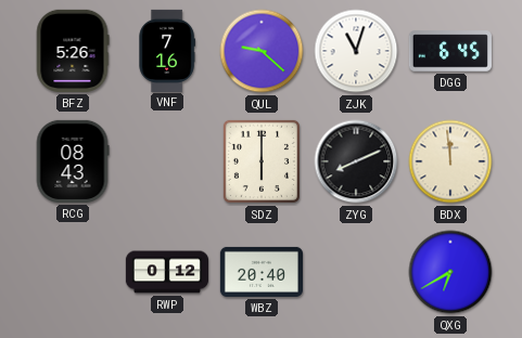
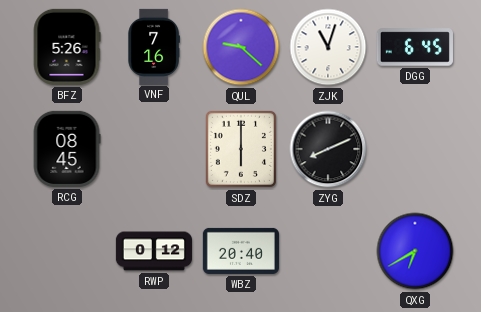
RCG: 08:43 -> 08:45 (67, 149)
BDX: 11:59 -> none (450, 161)
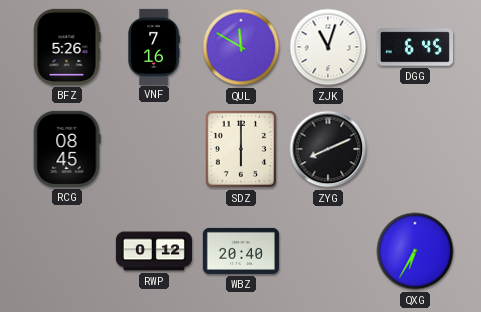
QUL: 9:22 -> 11:50 (241, 47)
QXG: 6:40 -> 6:35 (415, 251)
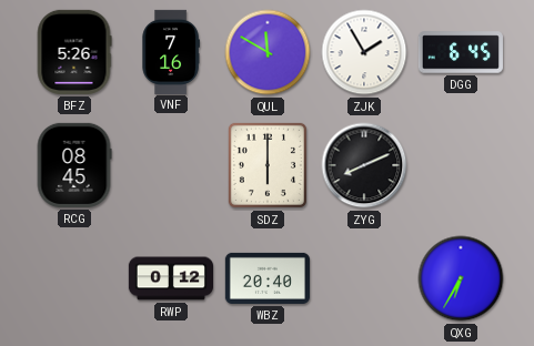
ZJK: 11:03 -> 1:55 (364, 52)
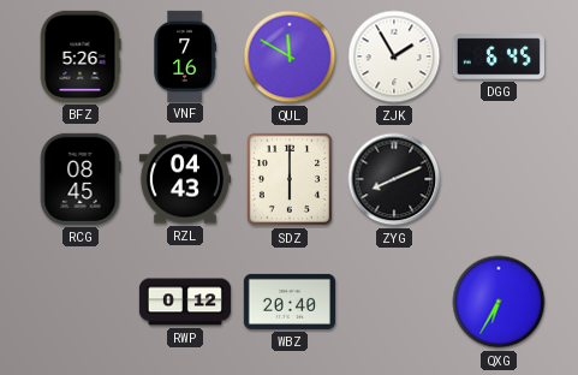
RZL: none -> 04:43 (185, 179)
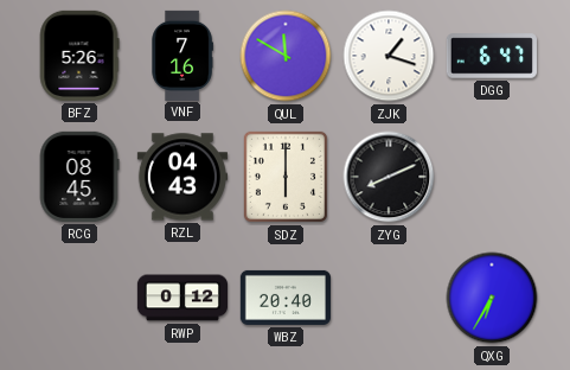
ZJK: 1:55 -> 1:18 (389, 56)
DGG: 6:45 -> 6:47 (492, 56)
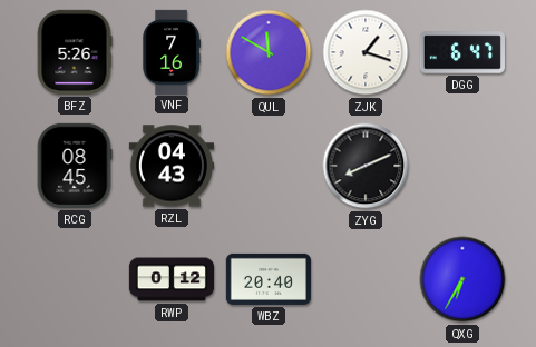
SDZ: 6:00 -> none (286, 177)
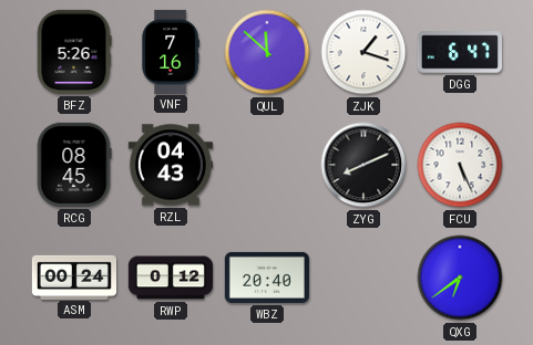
QUL: 11:50 -> 11:52 (267, 52)
FCU: none -> 5:26 (460, 165)
ASM: none -> 00:24 (73, 276)
QXG: 6:35 -> 6:39 (460, 278)
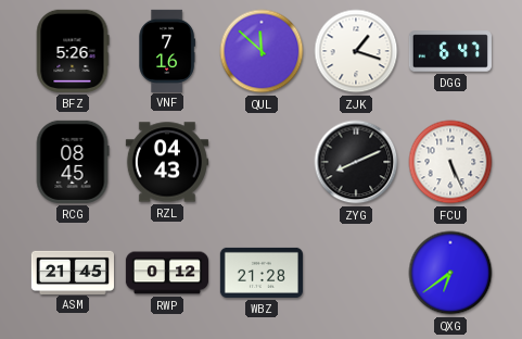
ASM: 00:24 -> 21:45 (72, 272)
WBZ: 20:40 -> 21:28 (262, 273)
